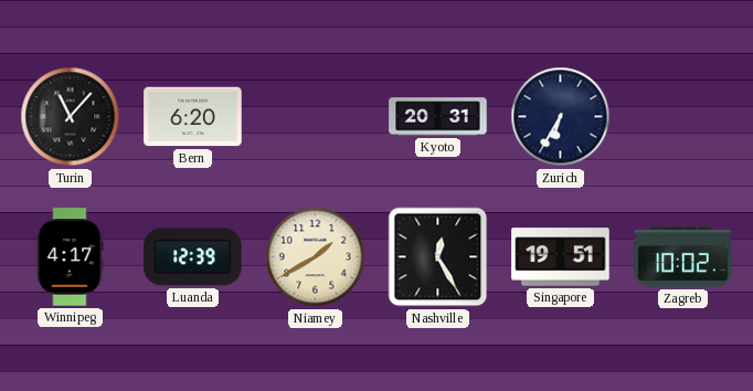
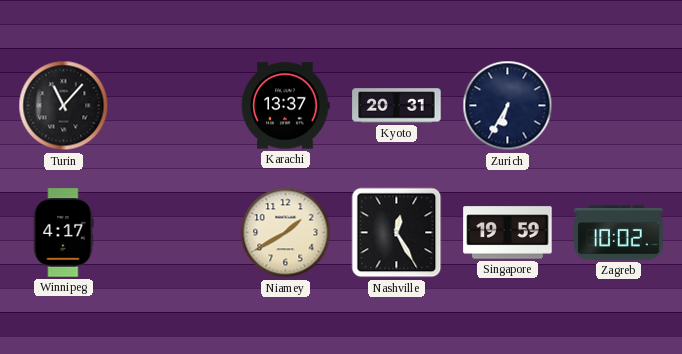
Bern: 6:20 -> none (193, 117)
Karachi: none -> 13:37 (285, 106)
Luanda: 12:39 -> none (193, 257)
Singapore: 19:51 -> 19:59 (508, 233)
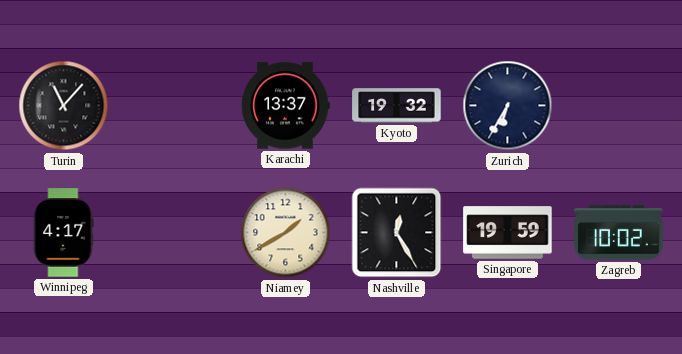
Kyoto: 20:31 -> 19:32 (397, 106)
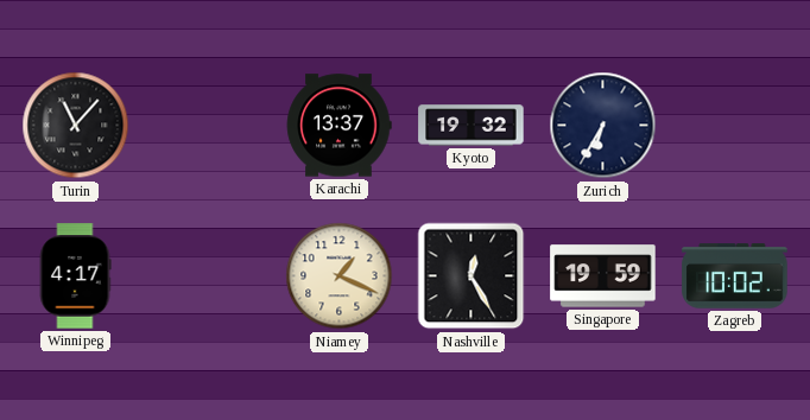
Niamey: 1:40 -> 1:19 (340, 276)
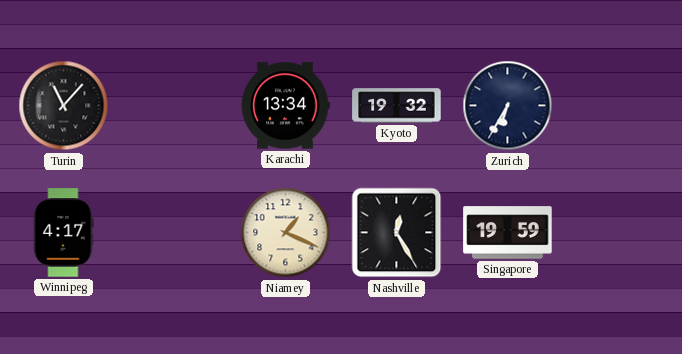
Karachi: 13:37 -> 13:34 (285, 106)
Zagreb: 10:02 -> none (735, 276)
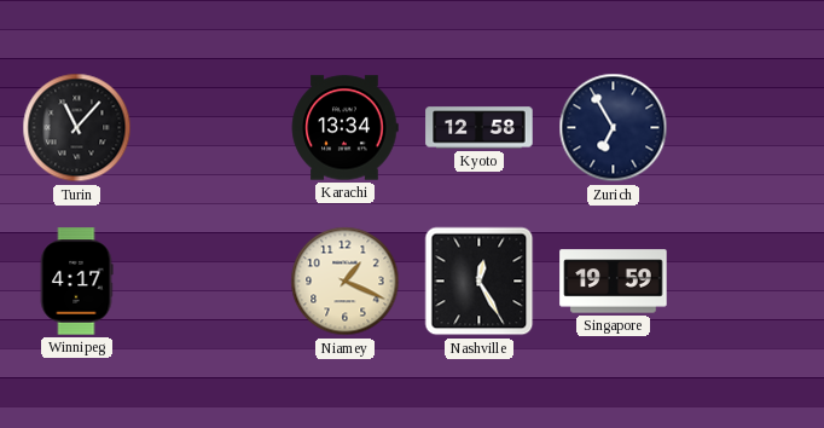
Kyoto: 19:32 -> 12:58 (480, 128)
Zurich: 6:35 -> 6:55 (614, 128)
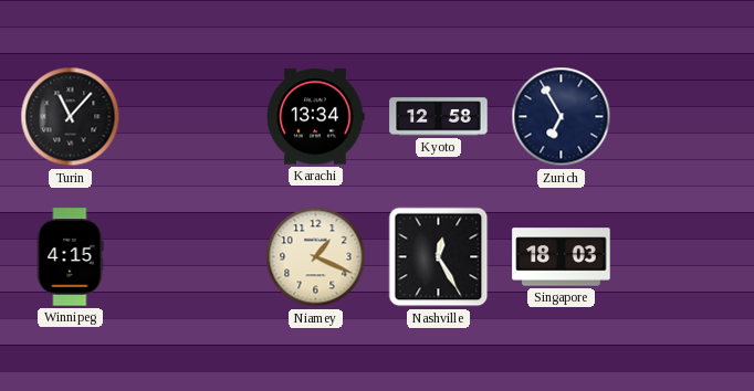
Winnipeg: 4:17 -> 4:15 (70, 257)
Singapore: 19:59 -> 18:03 (562, 257)
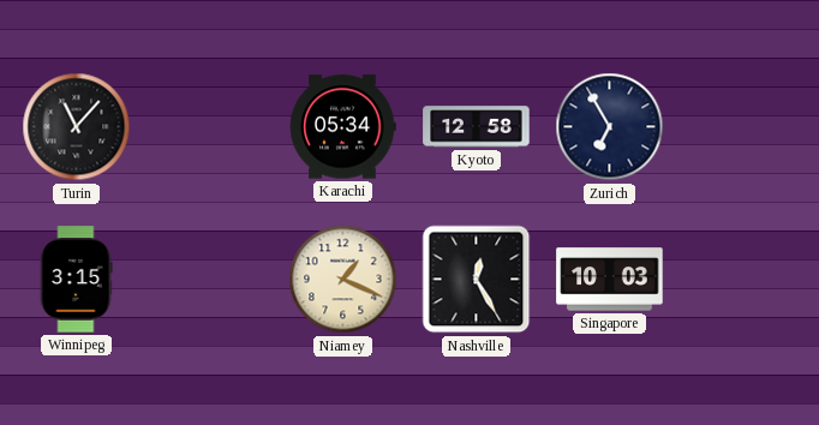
Karachi: 13:34 -> 05:34 (342, 127)
Winnipeg: 4:15 -> 3:15 (76, 280)
Singapore: 18:03 -> 10:03 (610, 280)
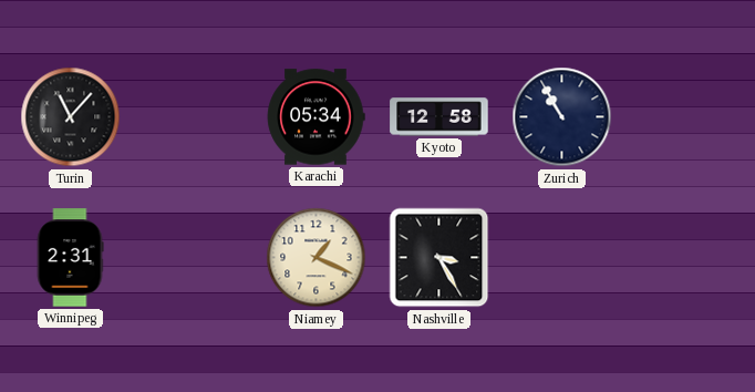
Zurich: 6:55 -> 10:55 (562, 117)
Winnipeg: 3:15 -> 2:31 (70, 258)
Nashville: 12:25 -> 3:25 (439, 258)
Singapore: 10:03 -> none (610, 280)
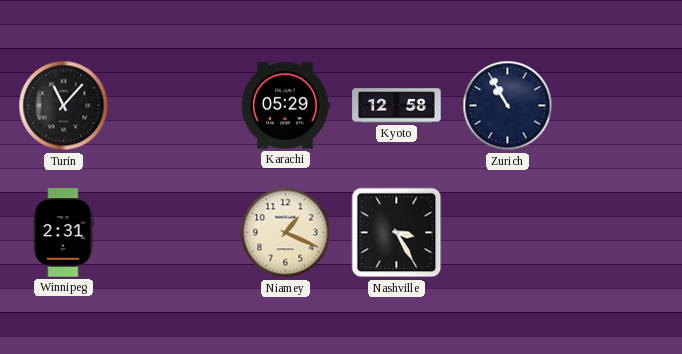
Karachi: 05:34 -> 05:29 (285, 106)
